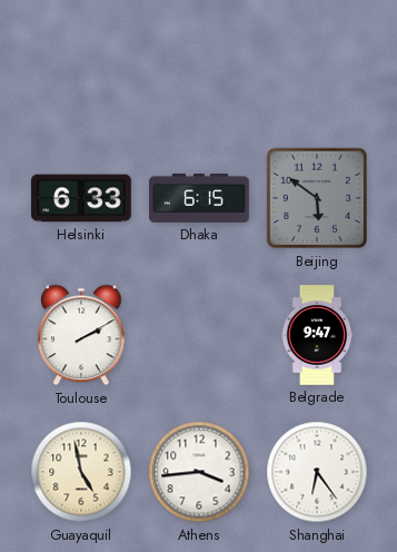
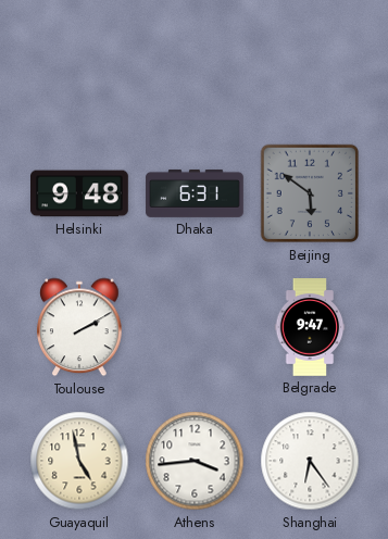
Helsinki: 6:33 -> 9:48 (80, 193)
Dhaka: 6:15 -> 6:31 (195, 193)
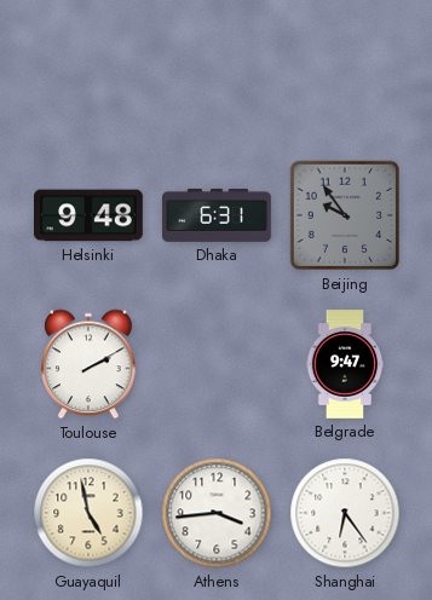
Beijing: 5:51 -> 9:54 (345, 215)
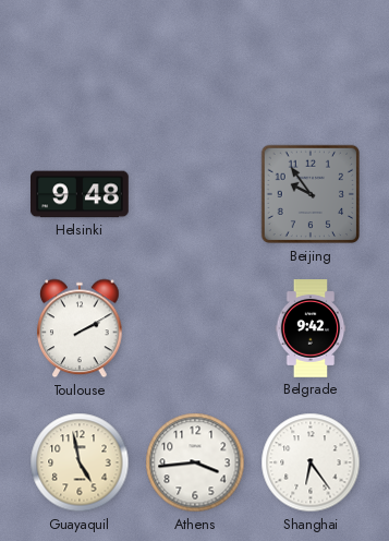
Dhaka: 6:31 -> none (217, 215)
Belgrade: 9:47 -> 9:42 (311, 328)
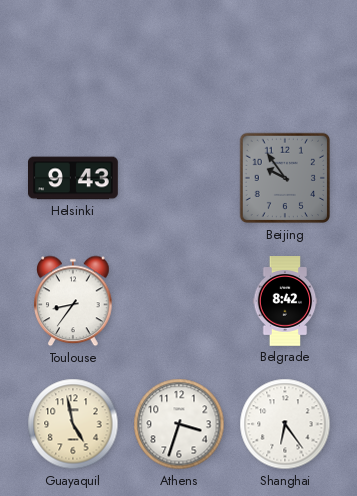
Helsinki: 9:48 -> 9:43 (74, 178)
Toulouse: 2:10 -> 8:36 (73, 301)
Belgrade: 9:42 -> 8:42 (285, 301)
Athens: 3:44 -> 3:33 (179, 424)
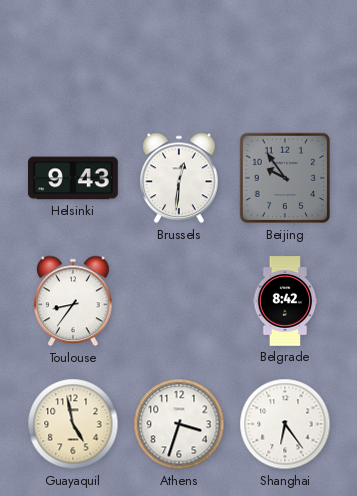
Brussels: none -> 12:31 (179, 178)
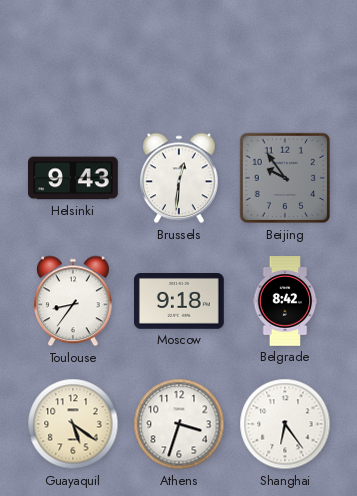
Moscow: none -> 9:18 (180, 302)
Guayaquil: 4:58 -> 5:21 (73, 424)
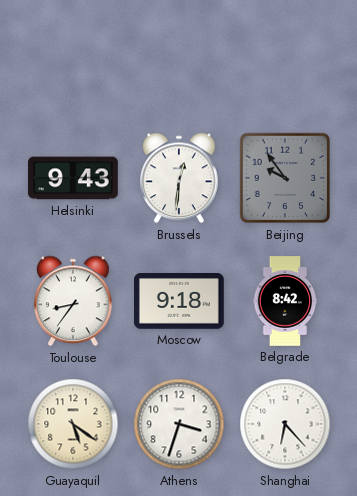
Shanghai: 6:24 -> 6:23 (285, 424)
